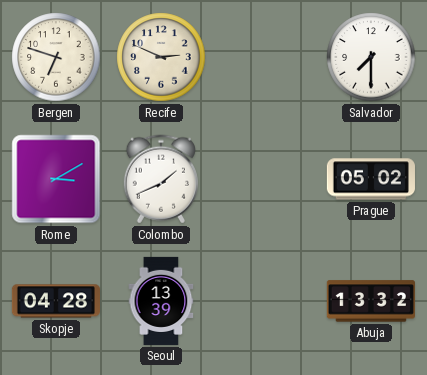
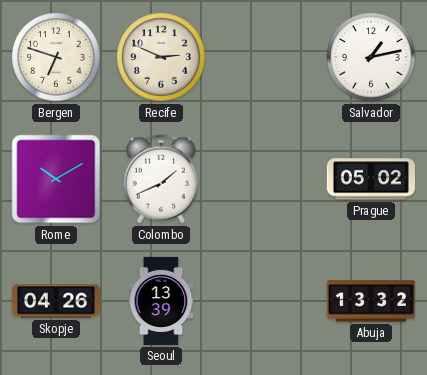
Salvador: 7:30 -> 1:13 (371, 57)
Rome: 3:10 -> 10:10 (56, 179)
Skopje: 04:28 -> 04:26 (56, 301)
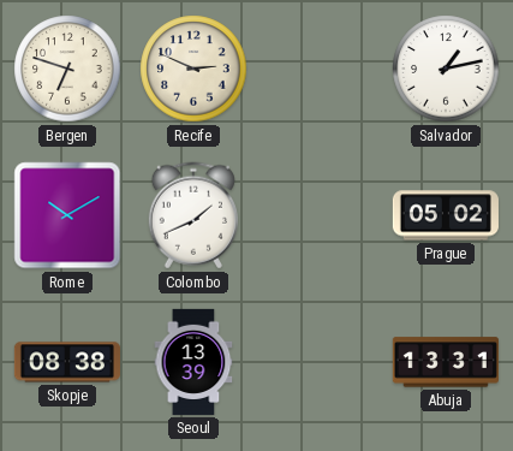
Skopje: 04:26 -> 08:38 (67, 362)
Abuja: 13:32 -> 13:31 (446, 362)
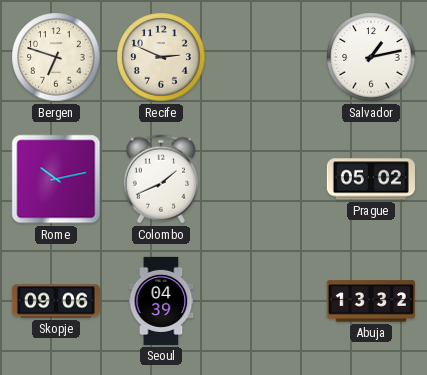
Rome: 10:10 -> 10:13 (56, 179)
Skopje: 08:38 -> 09:06 (56, 301)
Seoul: 13:39 -> 04:39 (161, 301)
Abuja: 13:31 -> 13:32 (371, 301)
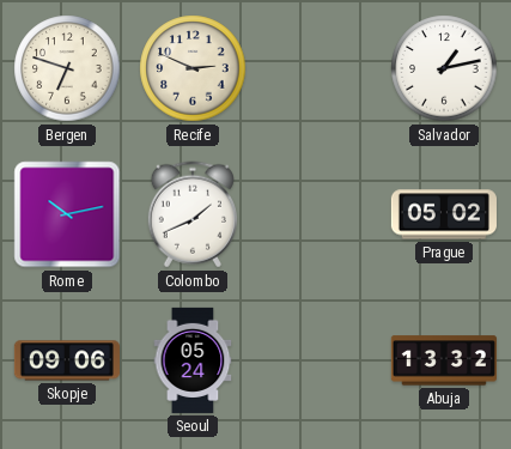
Seoul: 04:39 -> 05:24 (193, 360)
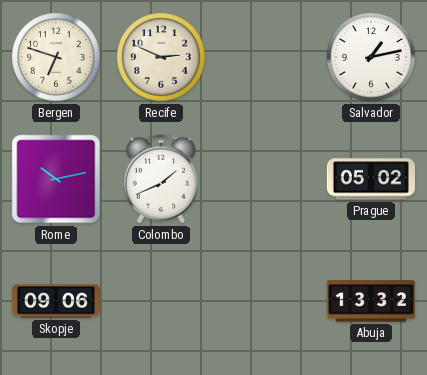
Seoul: 05:24 -> none (193, 360)
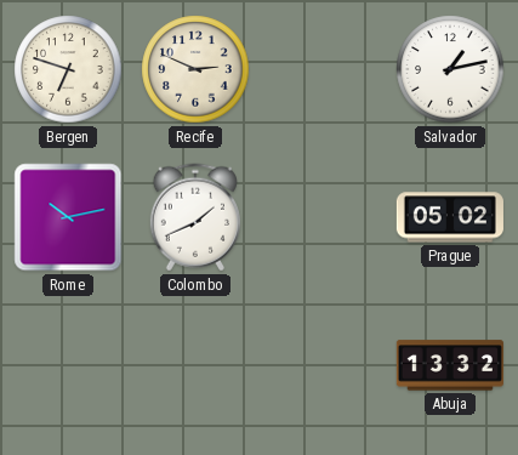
Skopje: 09:06 -> none (56, 301)
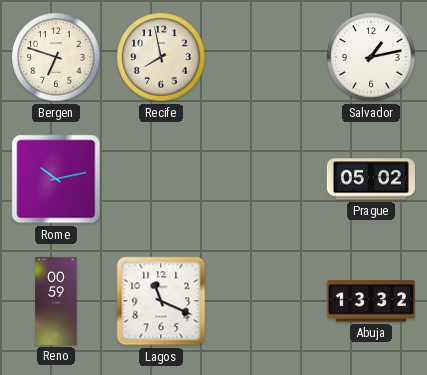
Recife: 2:49 -> 7:58 (161, 57)
Colombo: 1:41 -> none (195, 217)
Reno: none -> 00:59 (56, 301)
Lagos: none -> 11:19 (161, 301)
